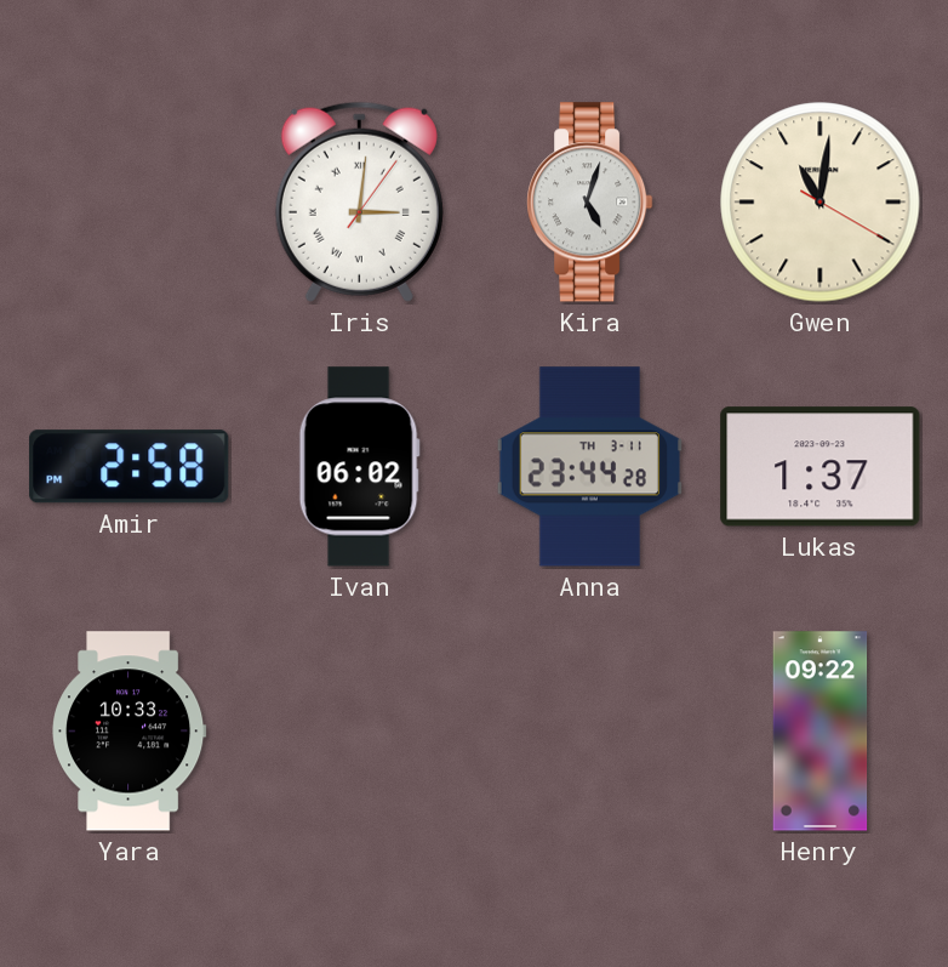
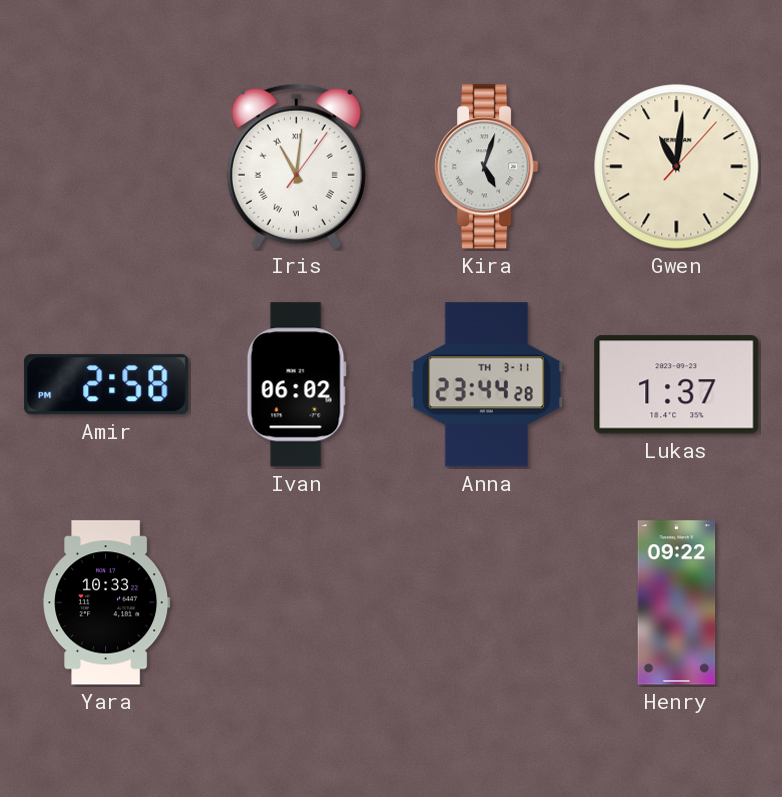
Iris: 3:01 -> 11:01 (296, 166)
Gwen: 11:01:20 -> 11:01:07 (677, 167)
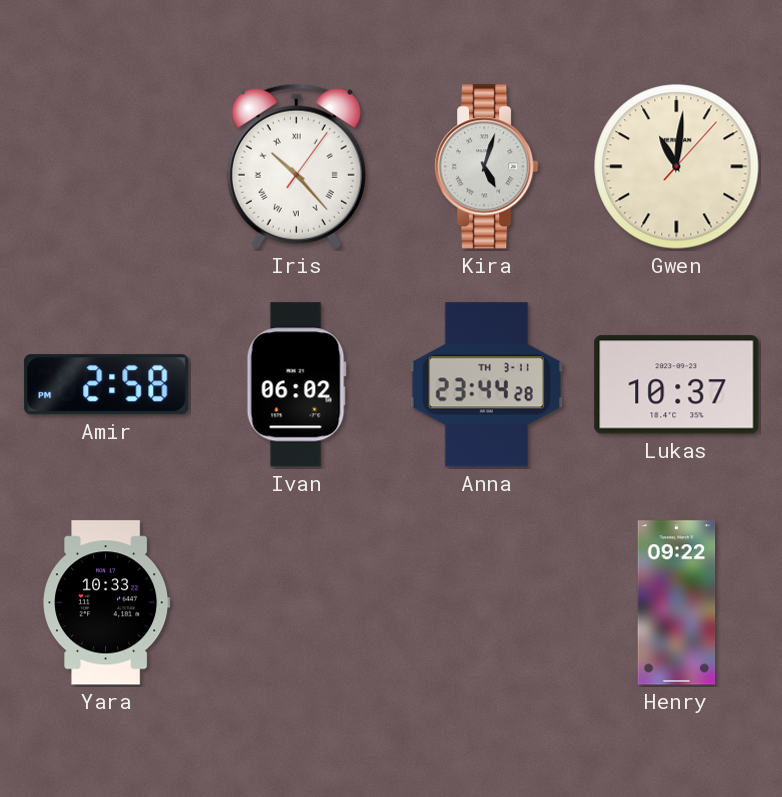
Iris: 11:01 -> 10:23 (296, 166)
Lukas: 1:37 -> 10:37 (677, 385)
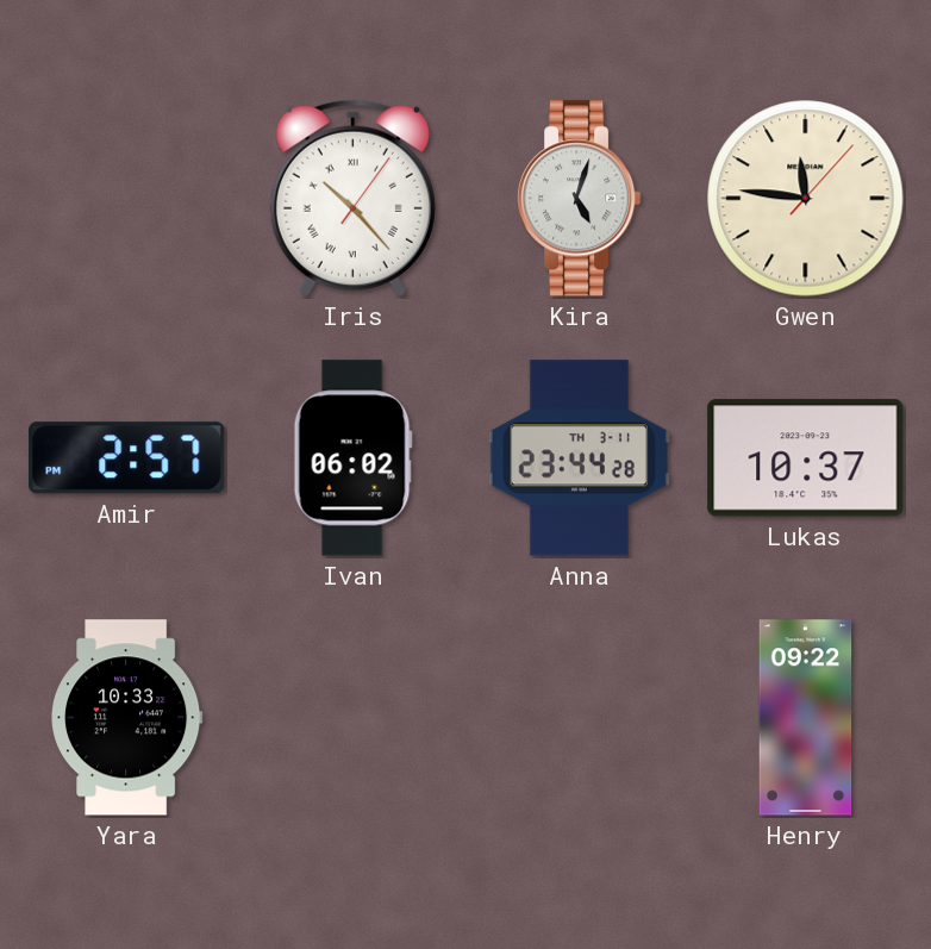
Gwen: 11:01 -> 11:46 (806, 199)
Amir: 2:58 -> 2:57 (127, 458)
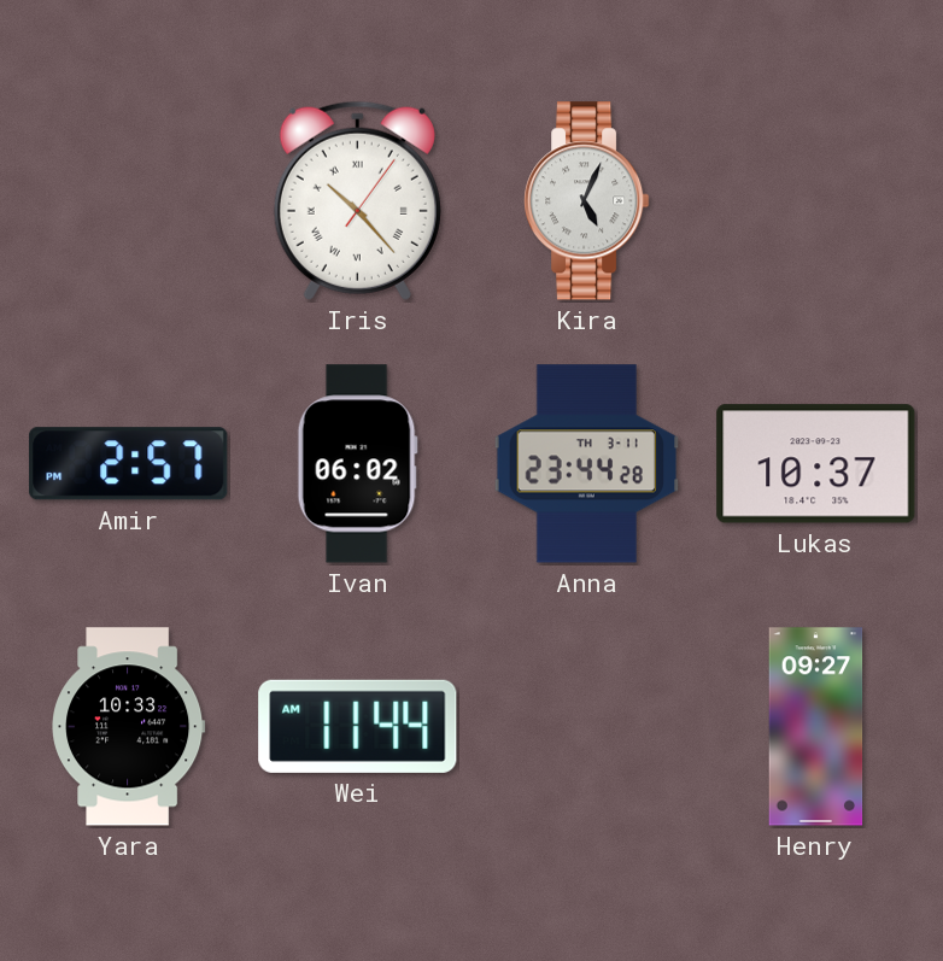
Kira: 5:03 -> 5:04 (587, 201)
Gwen: 11:46 -> none (806, 199)
Wei: none -> 11:44 (358, 726)
Henry: 09:22 -> 09:27 (816, 727)
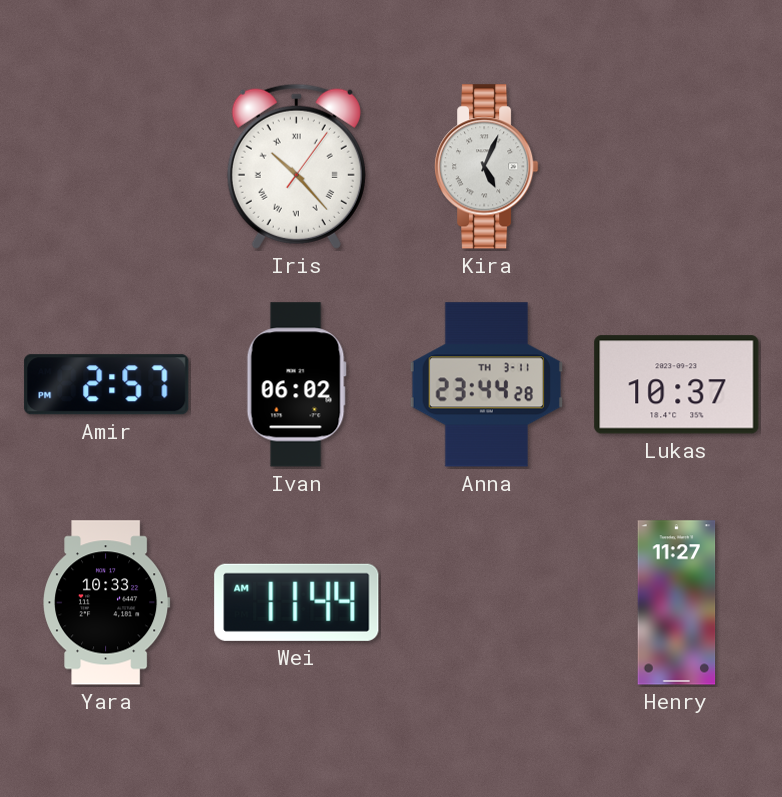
Henry: 09:27 -> 11:27 (677, 603)
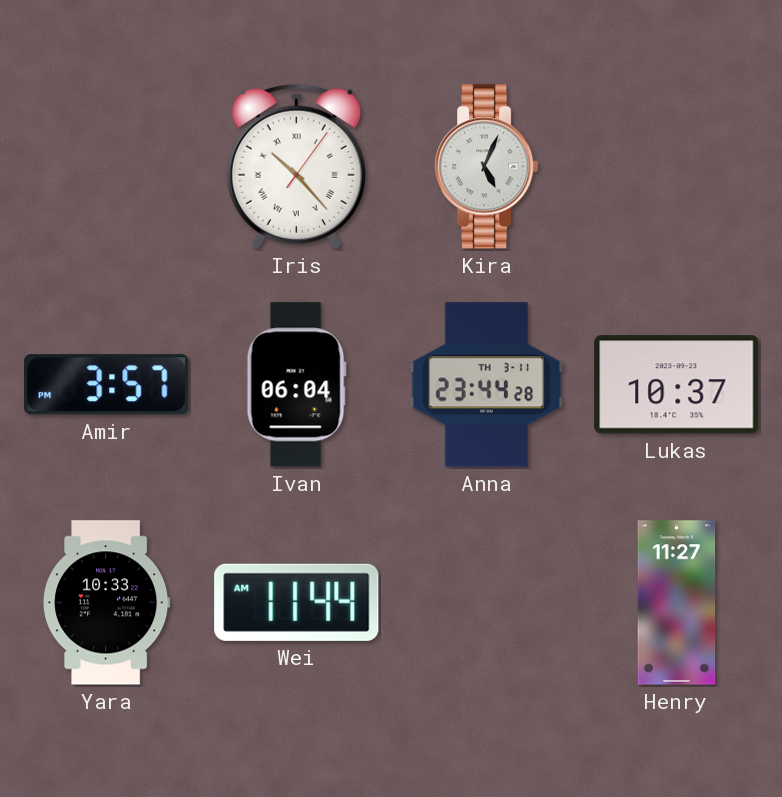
Amir: 2:57 -> 3:57 (107, 385)
Ivan: 06:02 -> 06:04 (296, 385)
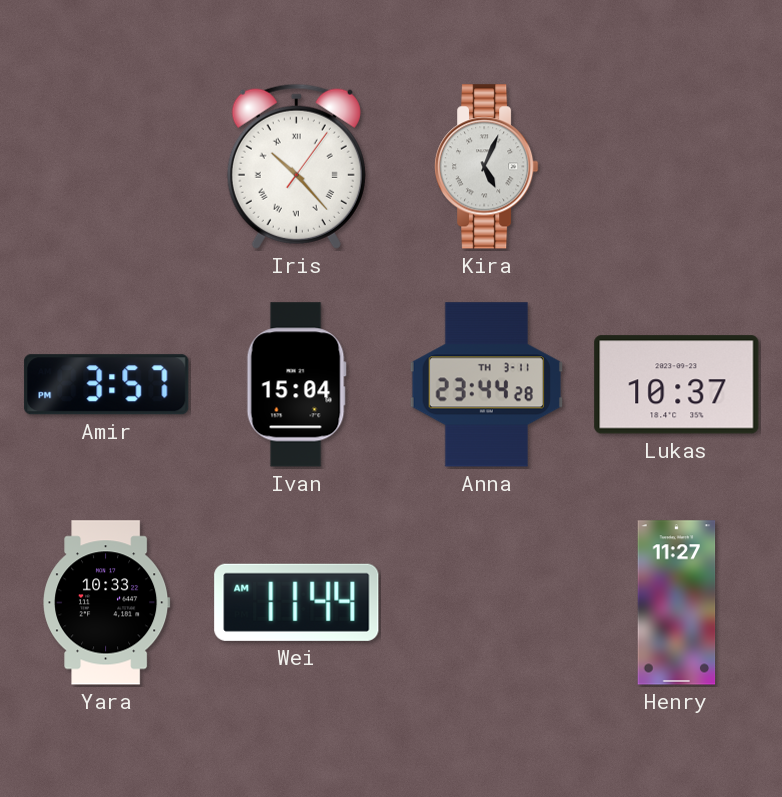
Ivan: 06:04 -> 15:04 (296, 385)
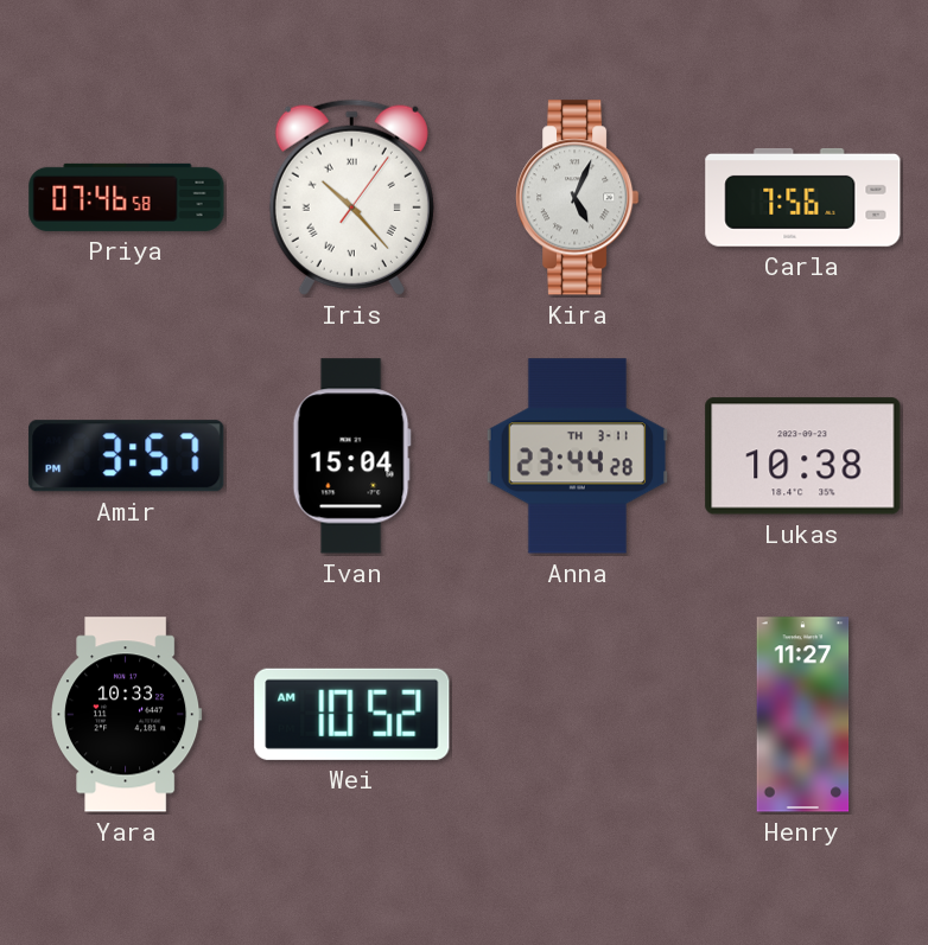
Priya: none -> 07:46 (127, 197)
Carla: none -> 7:56 (803, 197)
Lukas: 10:37 -> 10:38 (803, 456)
Wei: 11:44 -> 10:52 (352, 714)
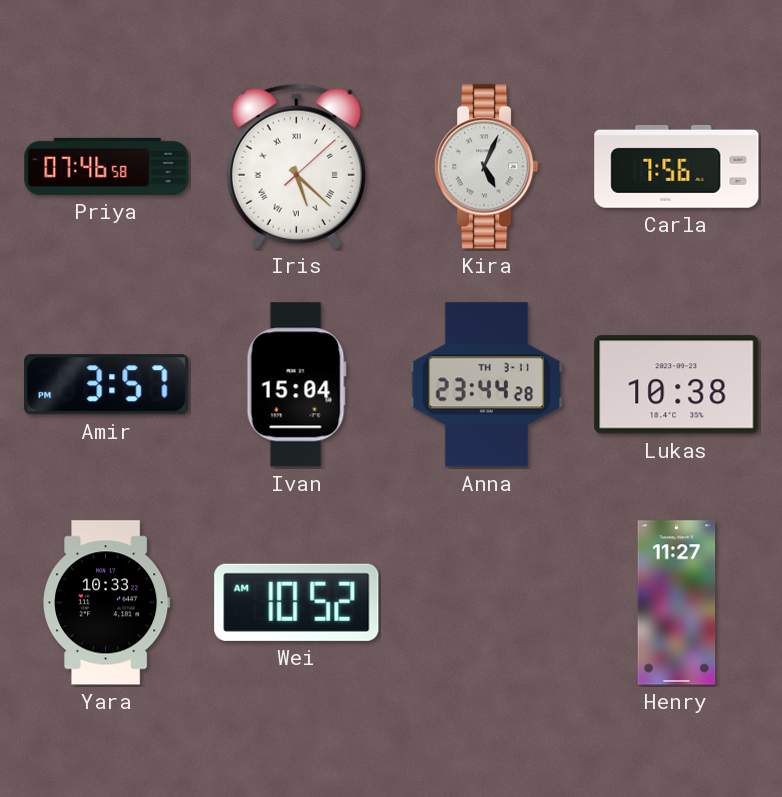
Iris: 10:23 -> 5:22 (296, 166)
